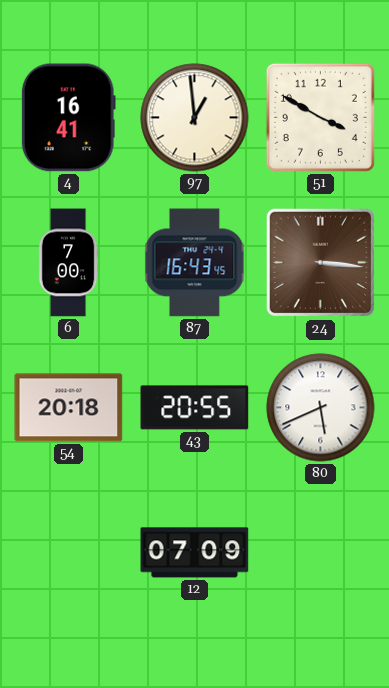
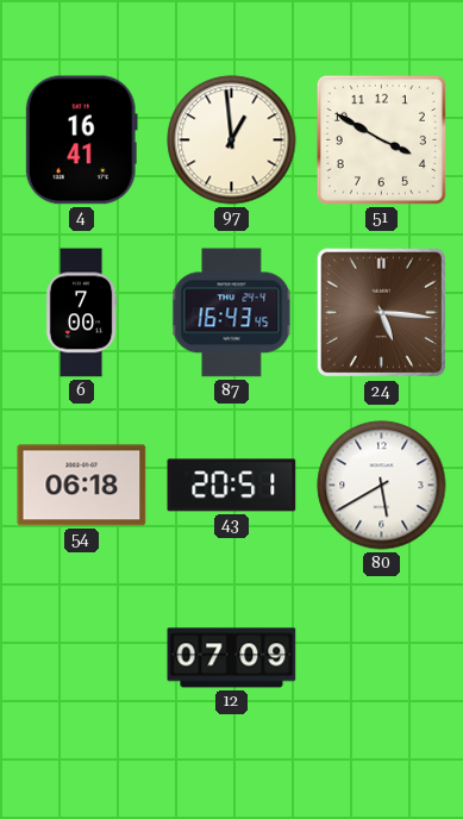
24: 3:16 -> 5:16 (382, 313)
54: 20:18 -> 06:18 (82, 486)
43: 20:55 -> 20:51 (232, 486)
80: 5:41 -> 5:40 (382, 486)
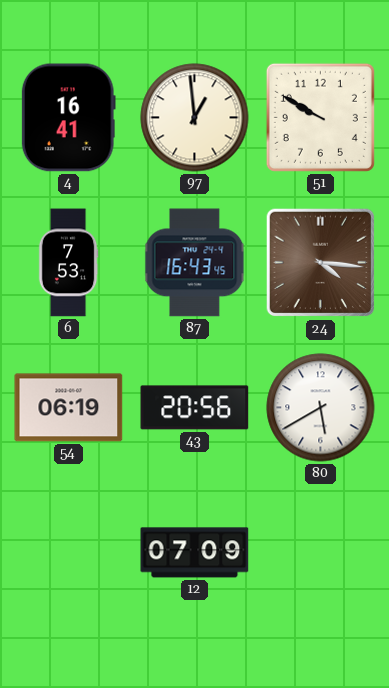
51: 3:50 -> 9:50 (320, 117)
6: 7:00 -> 7:53 (68, 263)
24: 5:16 -> 4:16 (321, 263)
54: 06:18 -> 06:19 (69, 408)
43: 20:51 -> 20:56 (195, 408)
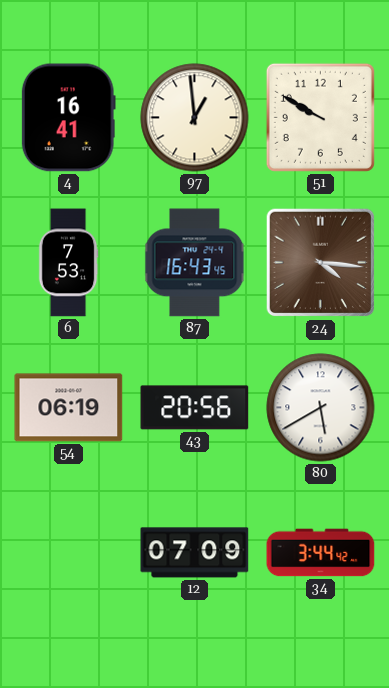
34: none -> 3:44 (321, 553)
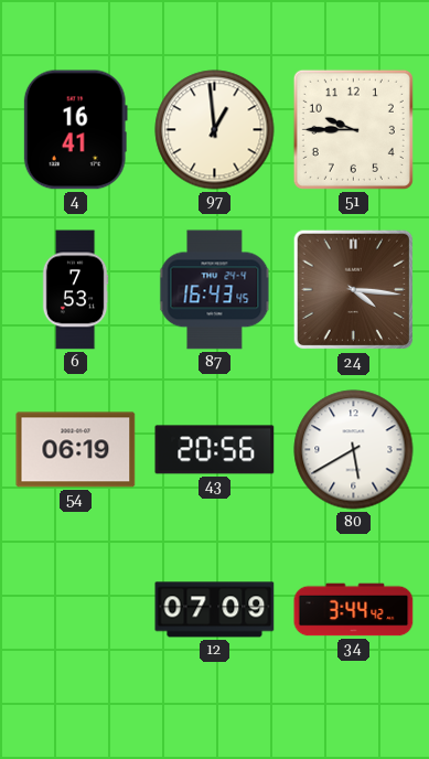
51: 9:50 -> 9:45 (353, 129)
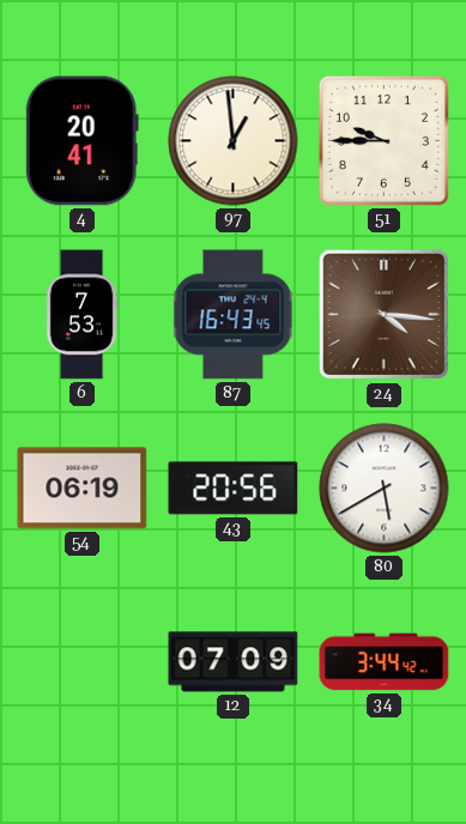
4: 16:41 -> 20:41 (81, 141)
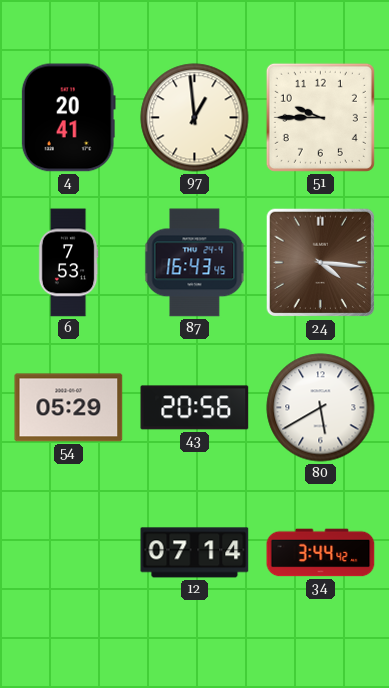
54: 06:19 -> 05:29 (69, 408)
12: 07:09 -> 07:14 (195, 553)
